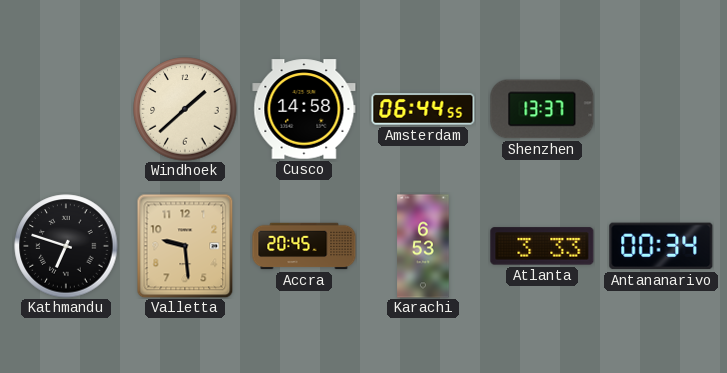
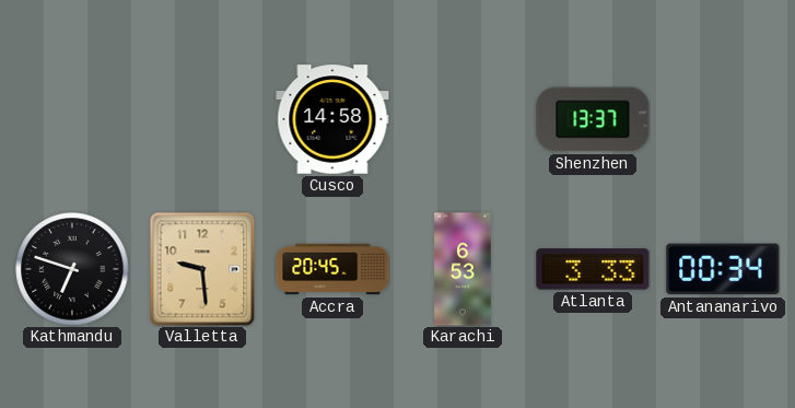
Windhoek: 1:38 -> none (185, 109)
Amsterdam: 06:44 -> none (423, 109)
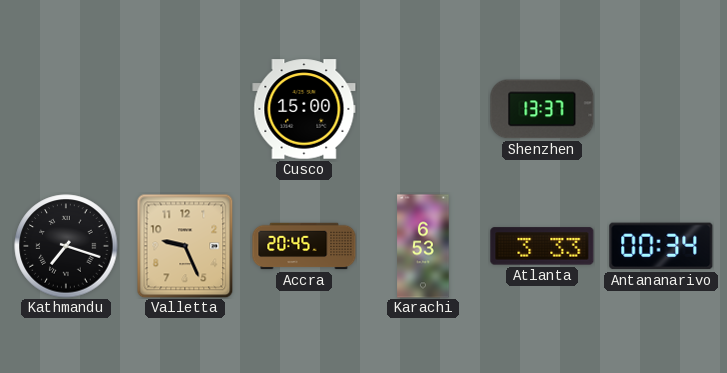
Cusco: 14:58 -> 15:00 (304, 109)
Kathmandu: 6:48 -> 7:18 (66, 246)
Valletta: 9:29 -> 9:26 (185, 246)
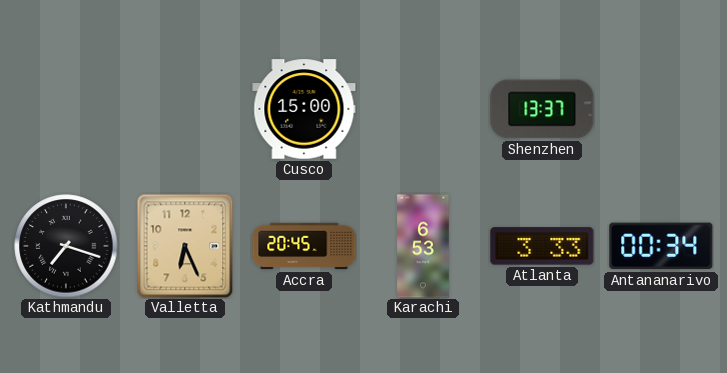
Valletta: 9:26 -> 6:26 (185, 246)
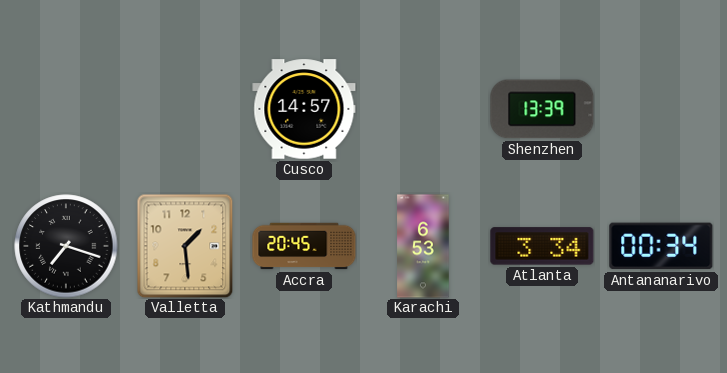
Cusco: 15:00 -> 14:57 (304, 109)
Shenzhen: 13:37 -> 13:39 (542, 109)
Valletta: 6:26 -> 1:29 (185, 246)
Atlanta: 3:33 -> 3:34 (542, 246)
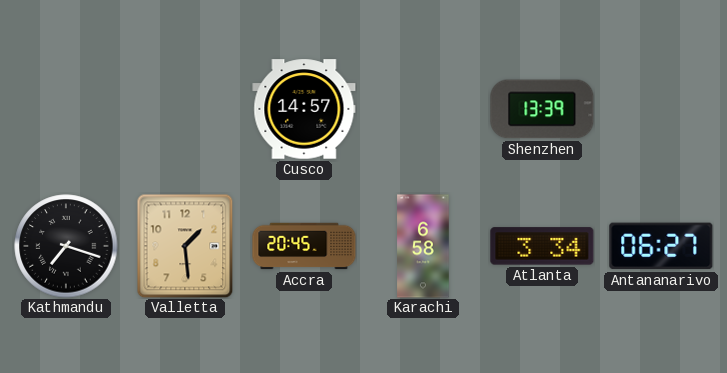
Karachi: 6:53 -> 6:58 (423, 246)
Antananarivo: 00:34 -> 06:27 (661, 246)
